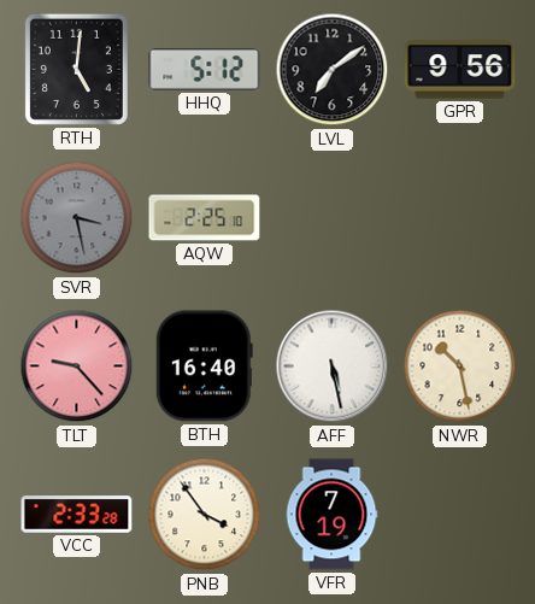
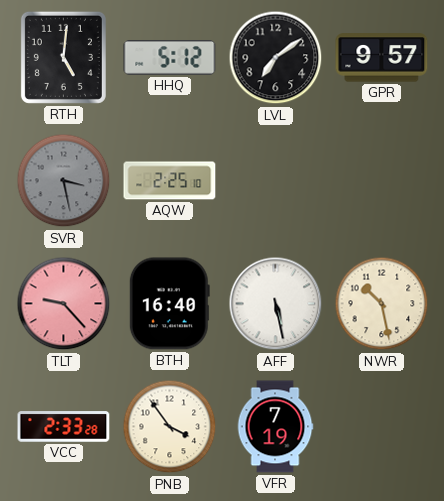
GPR: 9:56 -> 9:57 (382, 58)
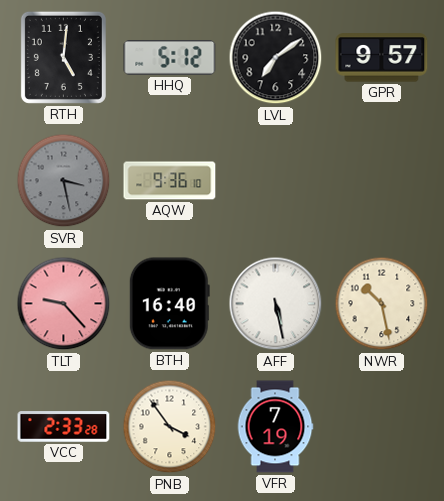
AQW: 2:25 -> 9:36 (170, 181)
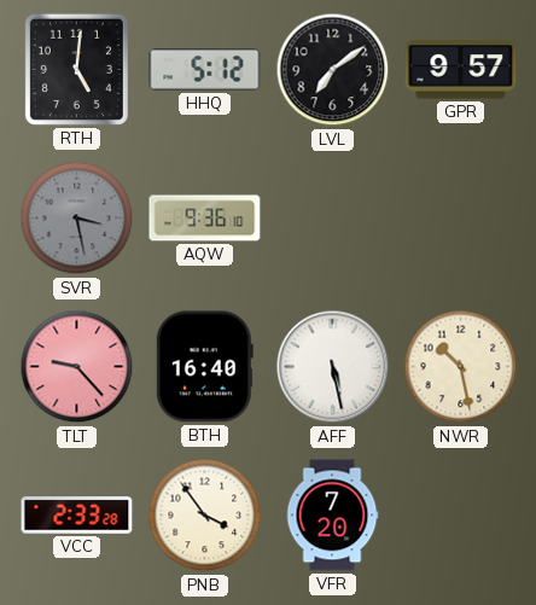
VFR: 7:19 -> 7:20 (332, 516)
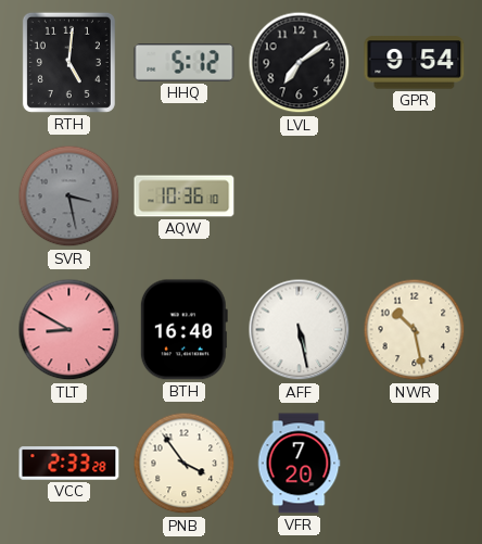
GPR: 9:57 -> 9:54 (415, 63)
AQW: 9:36 -> 10:36 (185, 197)
TLT: 9:23 -> 8:50 (69, 330)
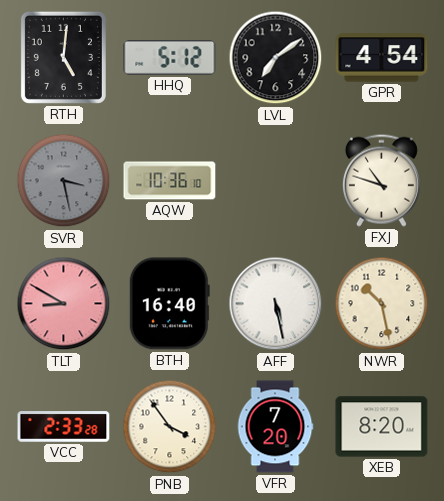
GPR: 9:54 -> 4:54 (382, 58)
FXJ: none -> 10:48 (381, 180)
XEB: none -> 8:20 (382, 427)
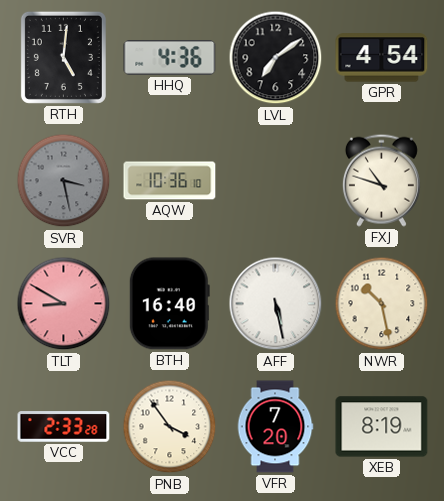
HHQ: 5:12 -> 4:36 (170, 58)
XEB: 8:20 -> 8:19 (382, 427)
